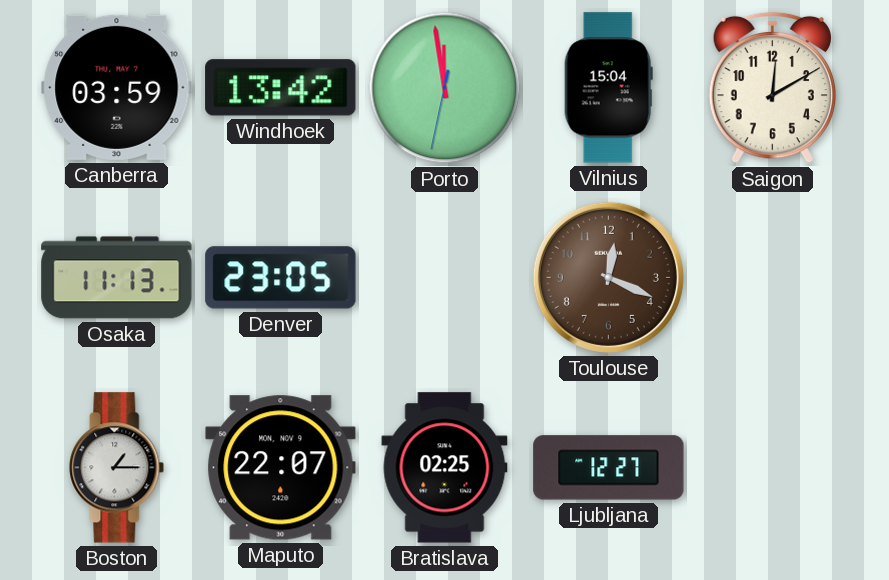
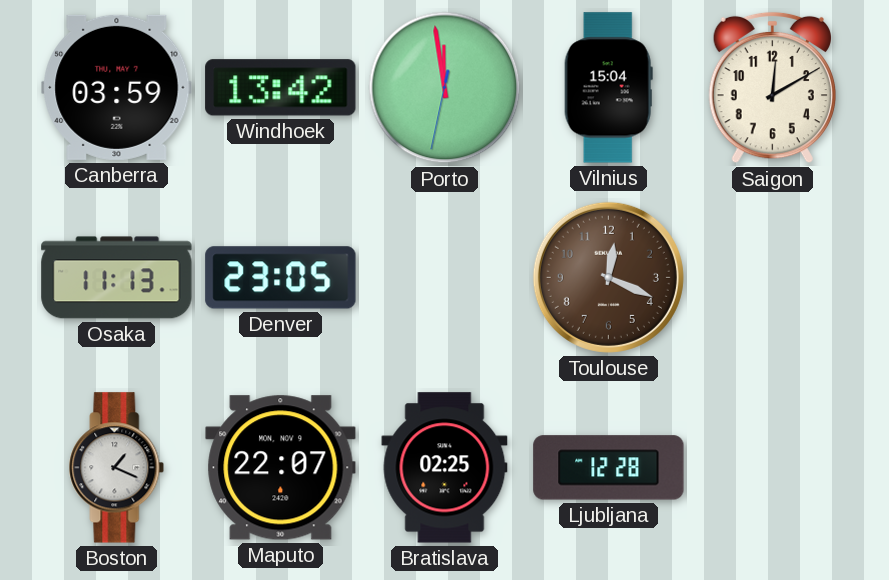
Boston: 1:15 -> 1:19 (117, 468)
Ljubljana: 12:27 -> 12:28 (609, 468)
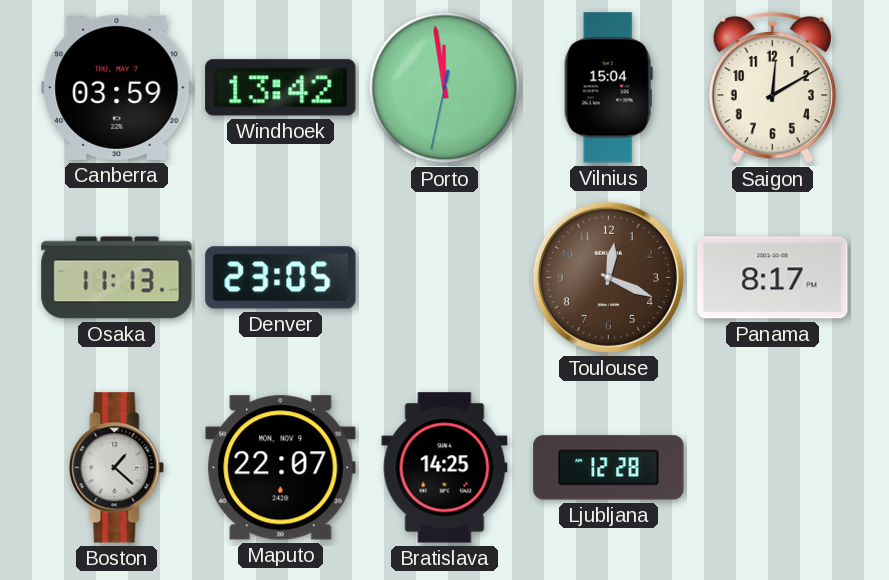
Panama: none -> 8:17 (773, 278)
Boston: 1:19 -> 1:22 (117, 468)
Bratislava: 02:25 -> 14:25 (445, 468)
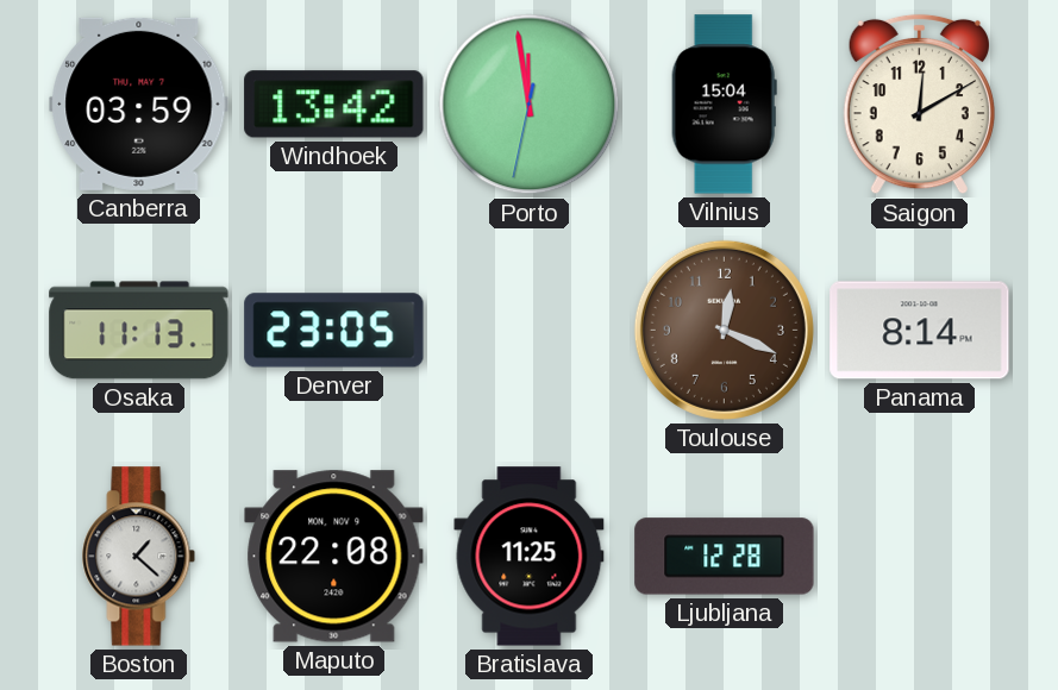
Panama: 8:17 -> 8:14 (920, 331)
Maputo: 22:07 -> 22:08 (334, 557)
Bratislava: 14:25 -> 11:25 (530, 557)
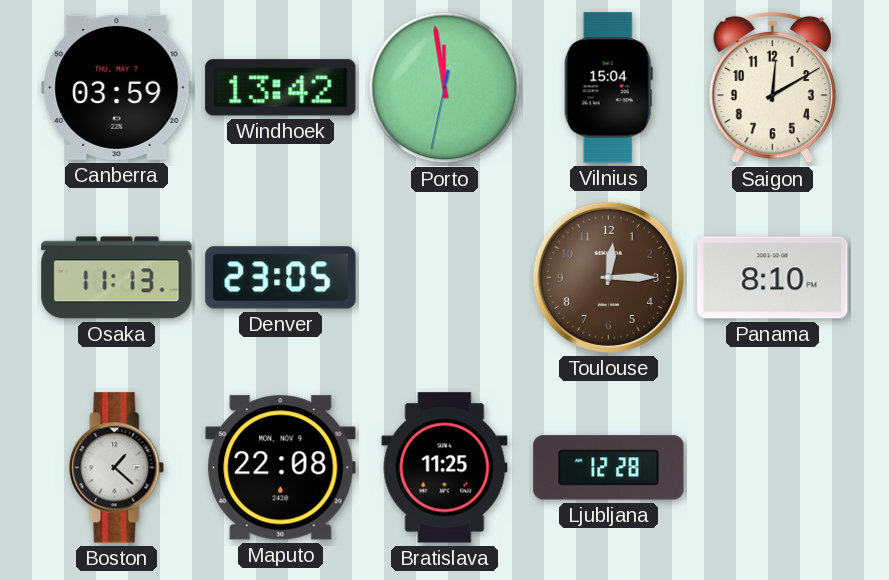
Toulouse: 12:19 -> 12:15 (608, 277)
Panama: 8:14 -> 8:10 (773, 278)
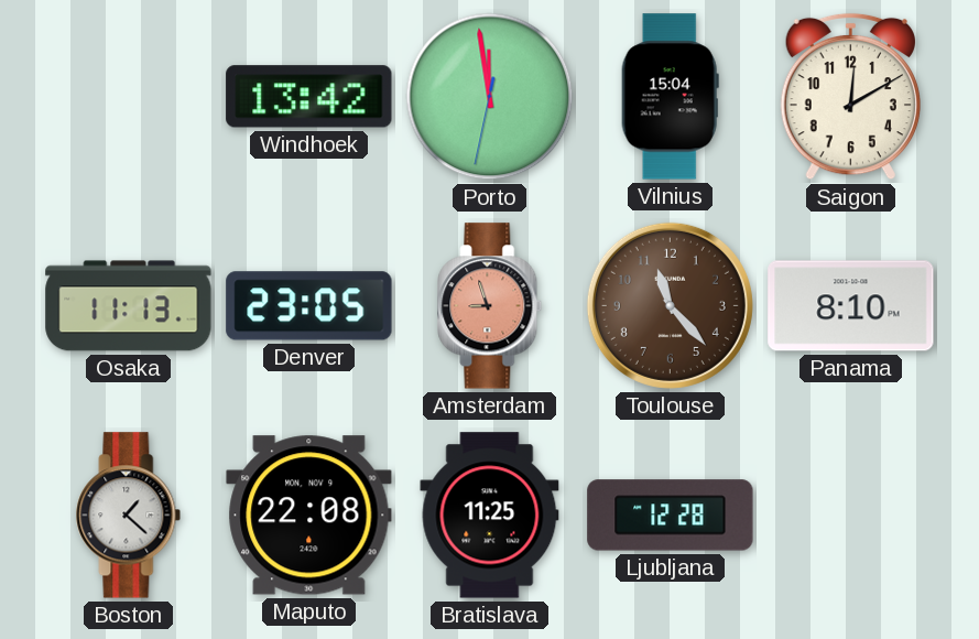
Canberra: 03:59 -> none (117, 87)
Amsterdam: none -> 8:57 (490, 306)
Toulouse: 12:15 -> 11:23 (670, 305)
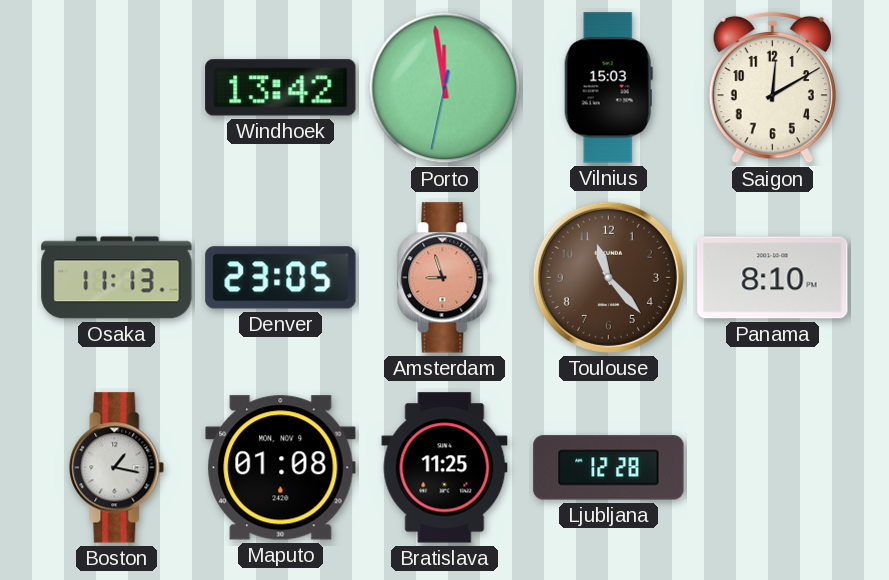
Vilnius: 15:04 -> 15:03 (608, 88)
Boston: 1:22 -> 1:17 (117, 468)
Maputo: 22:08 -> 01:08 (281, 468)
